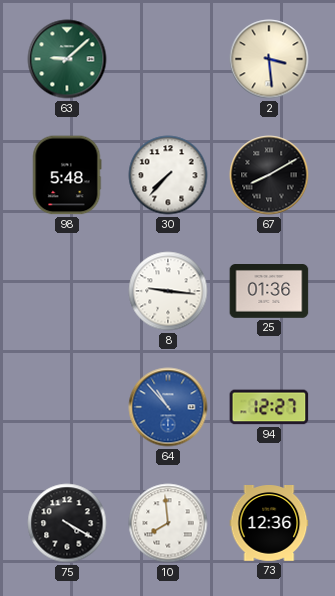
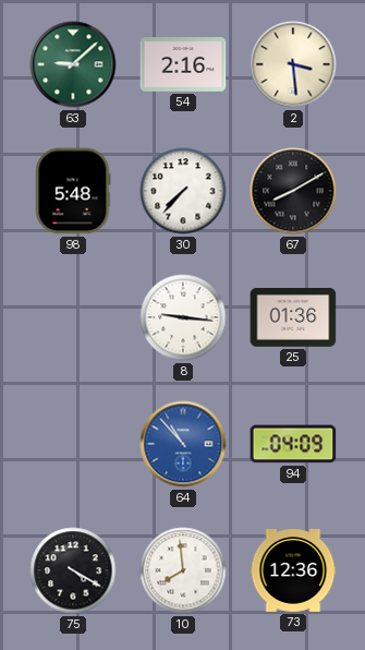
54: none -> 2:16 (183, 64)
94: 12:27 -> 04:09 (293, 444)
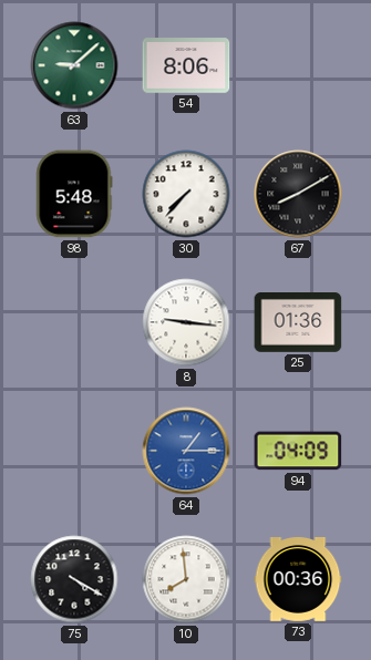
54: 2:16 -> 8:06 (186, 65)
2: 3:29 -> none (293, 64)
64: 10:53 -> 1:15 (186, 451)
73: 12:36 -> 00:36 (298, 579)
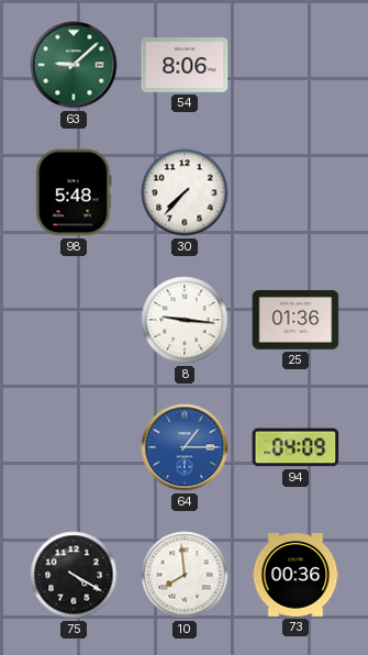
67: 8:10 -> none (298, 194)
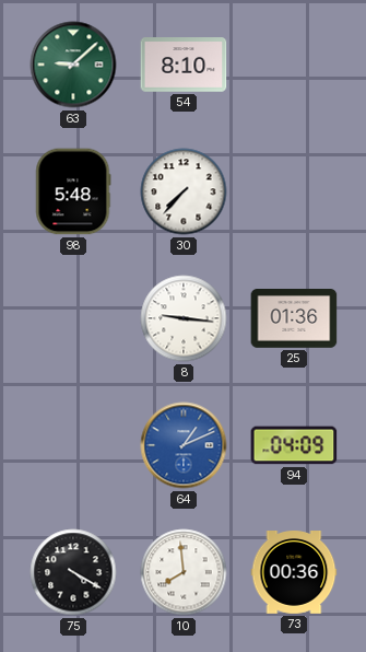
54: 8:06 -> 8:10 (184, 65)
64: 1:15 -> 1:11 (184, 445)
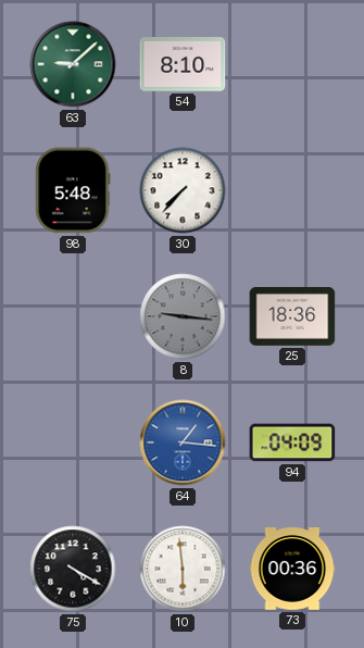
8 dial: white -> grey (183, 316)
25: 01:36 -> 18:36 (292, 317)
64: 1:11 -> 1:16 (183, 443)
10: 7:59 -> 5:59 (183, 569)
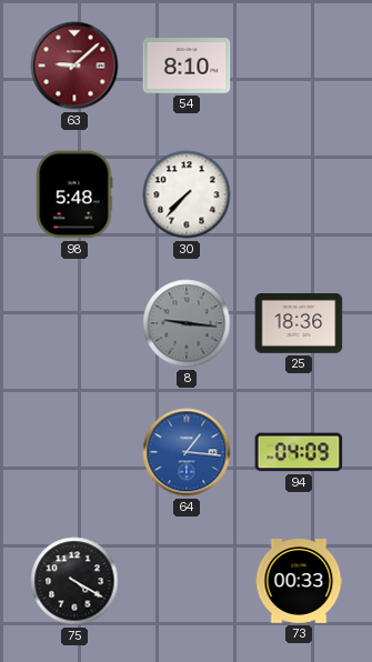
63 dial: green -> burgundy (74, 66)
10: 5:59 -> none (183, 569)
73: 00:36 -> 00:33 (299, 581)
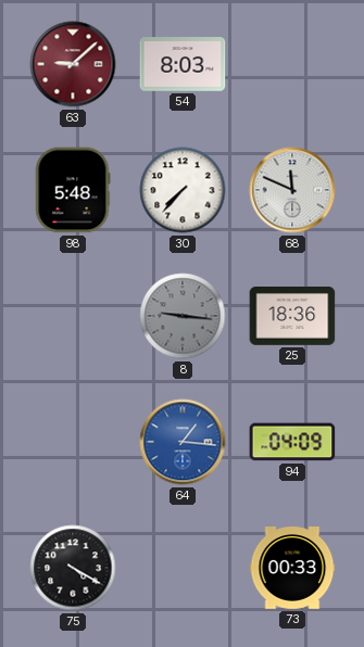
54: 8:10 -> 8:03 (183, 64)
68: none -> 11:49 (292, 190)
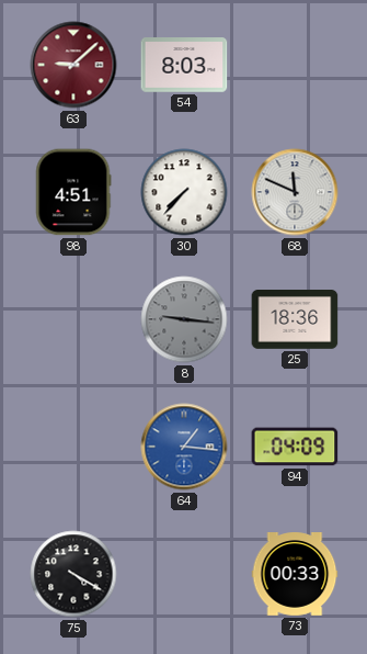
98: 5:48 -> 4:51 (73, 192)
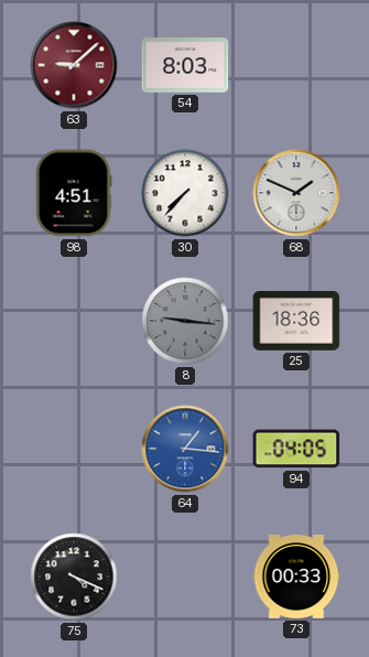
68: 11:49 -> 1:49 (296, 193)
94: 04:09 -> 04:05 (296, 449)
75: 4:20 -> 4:19 (74, 577)
